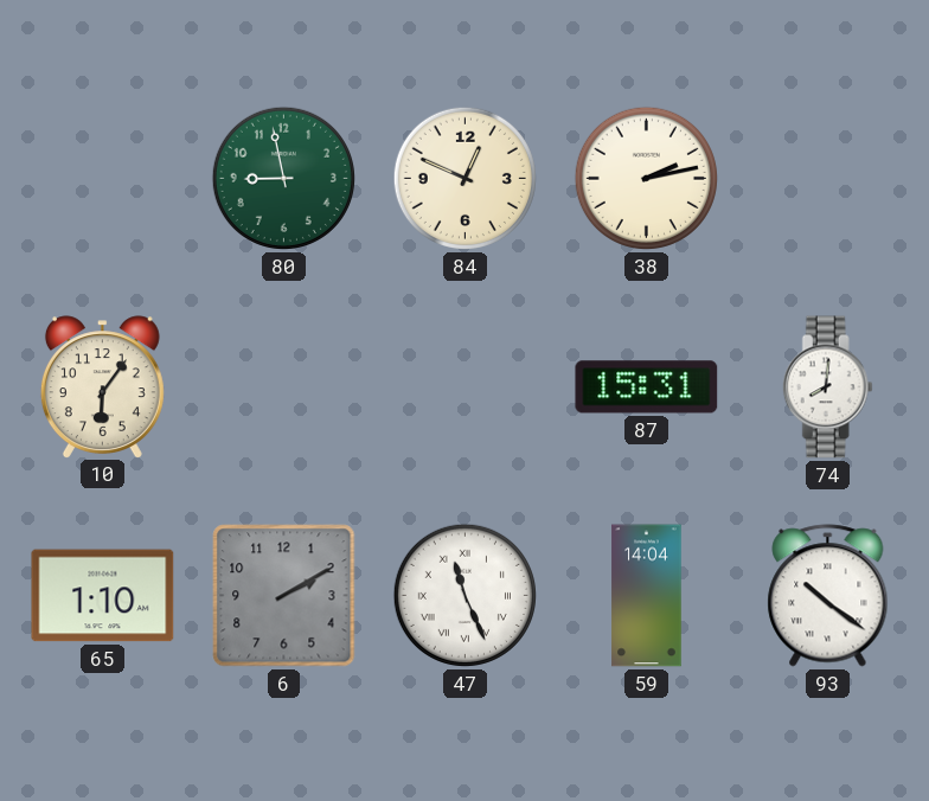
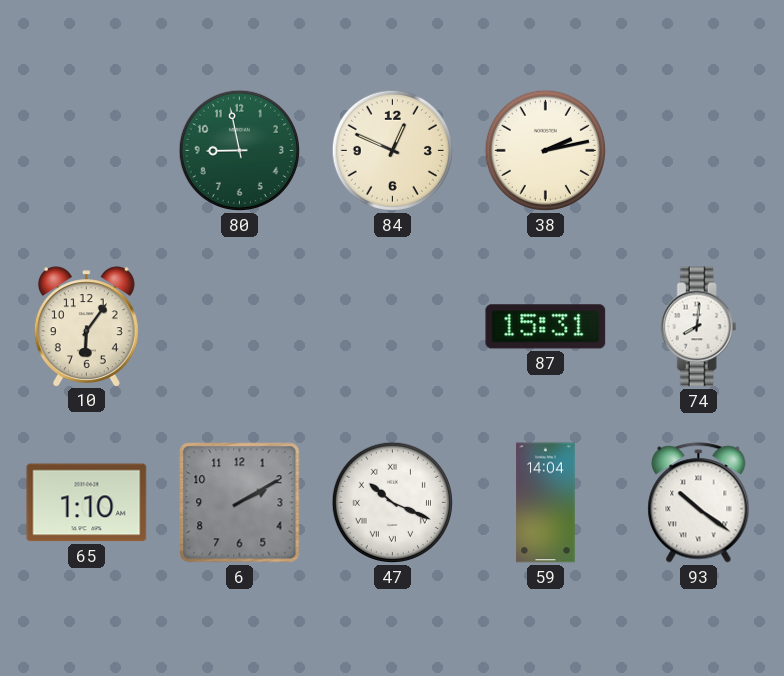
47: 11:26 -> 10:19 (392, 502)
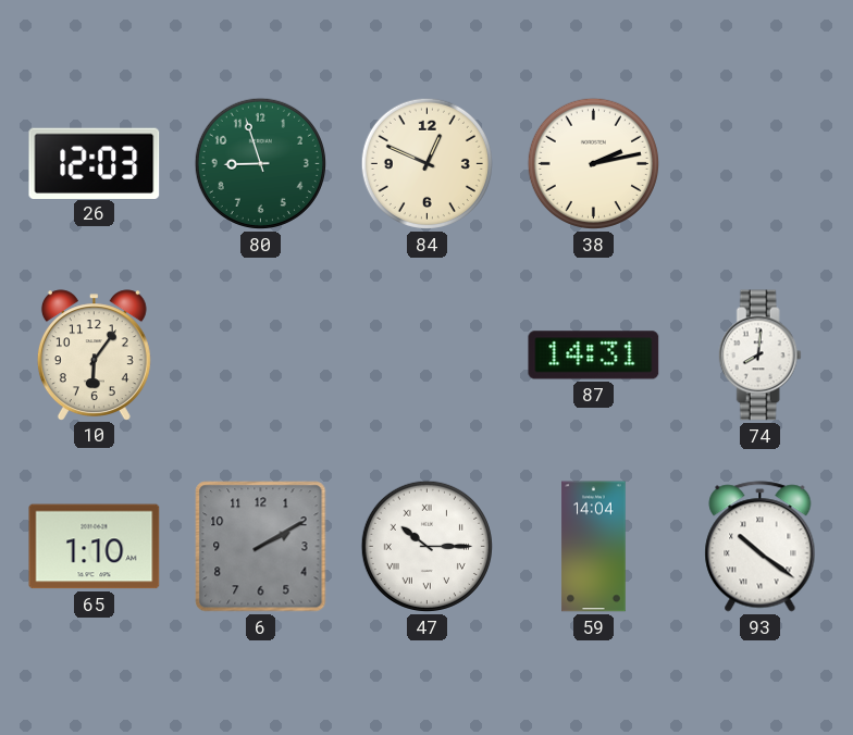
26: none -> 12:03 (95, 163)
80: 8:58 -> 8:57 (260, 163)
87: 15:31 -> 14:31 (594, 356)
47: 10:19 -> 10:15 (426, 546)
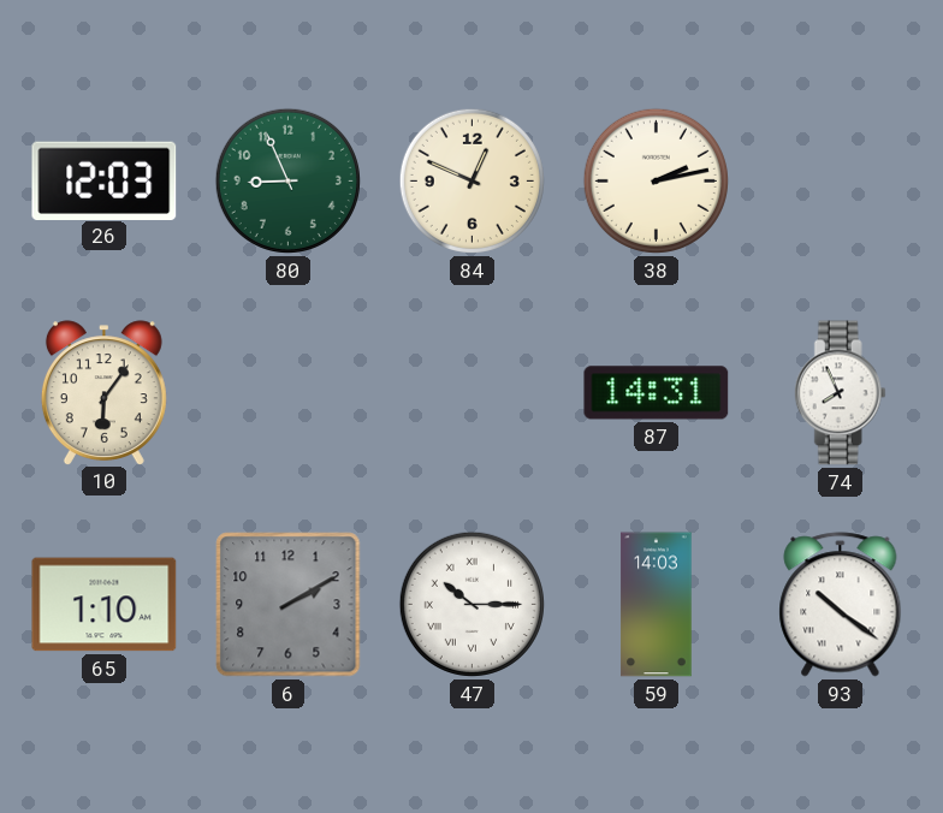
80: 8:57 -> 8:56 (287, 180)
74: 8:01 -> 7:56 (840, 393)
59: 14:04 -> 14:03 (657, 605)
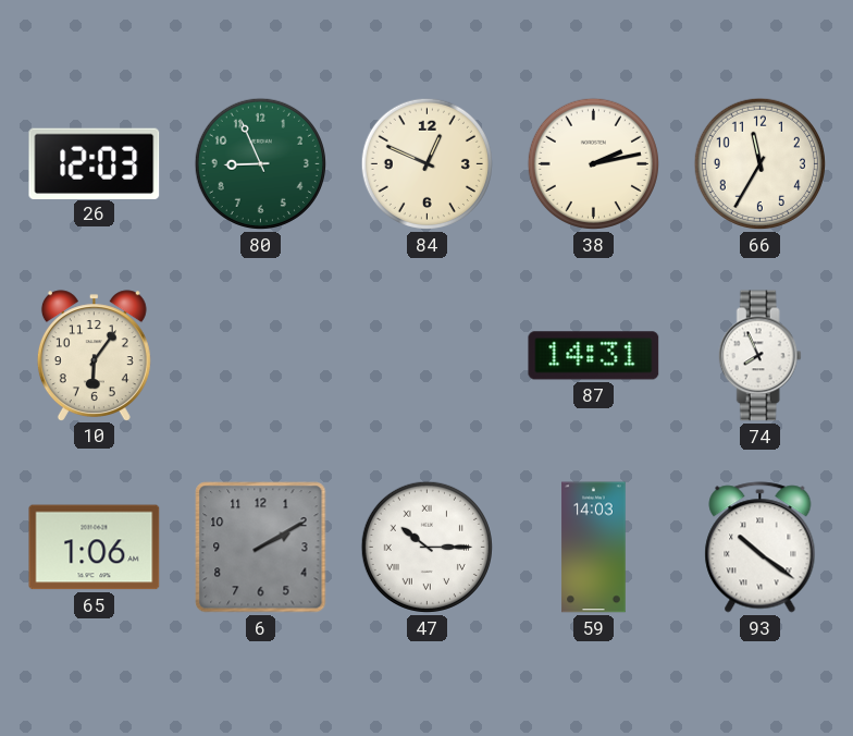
66: none -> 11:35 (759, 163)
65: 1:10 -> 1:06 (95, 548)
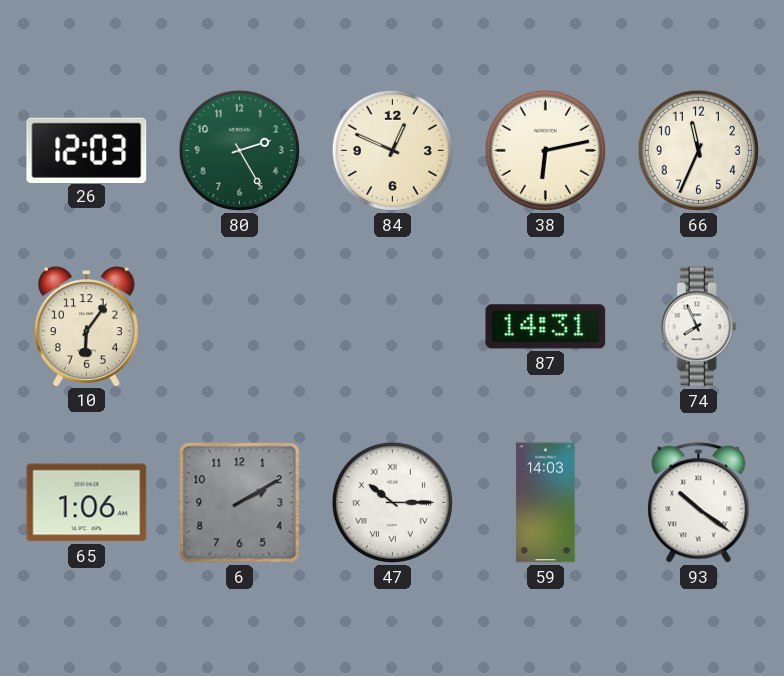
80: 8:56 -> 2:25 (239, 150)
38: 2:13 -> 6:13 (545, 150)
66: 11:35 -> 11:34 (698, 150)
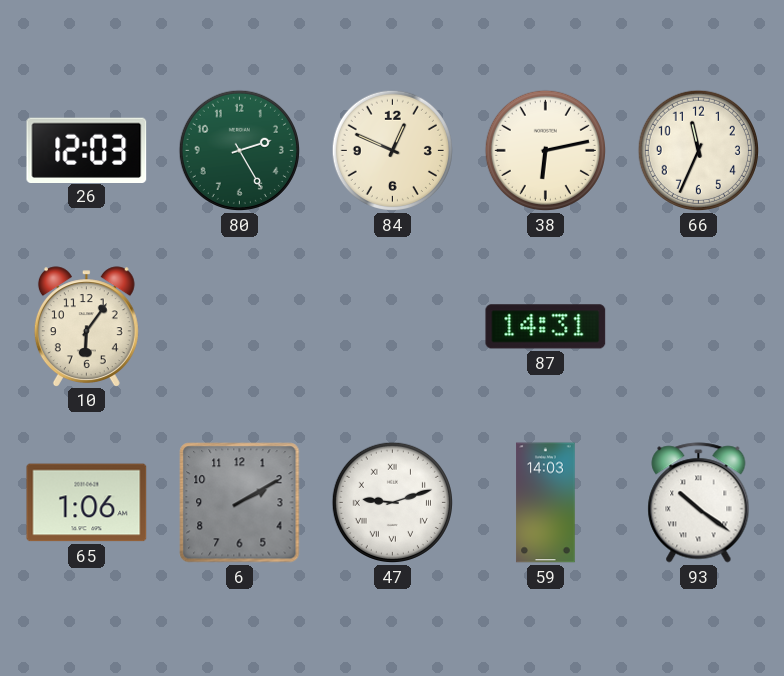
74: 7:56 -> none (698, 327)
47: 10:15 -> 9:12 (392, 502)
